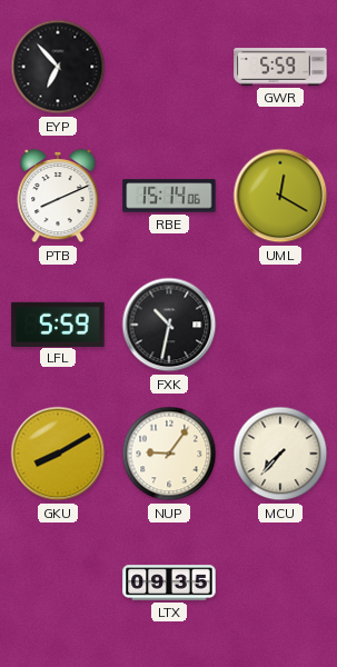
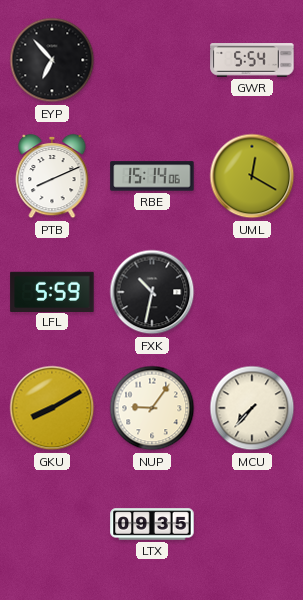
GWR: 5:59 -> 5:54 (252, 60)
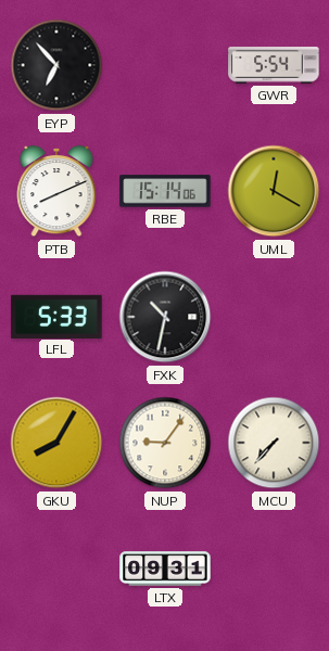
LFL: 5:59 -> 5:33 (56, 316)
GKU: 8:10 -> 8:05 (56, 443)
LTX: 09:35 -> 09:31 (165, 569)
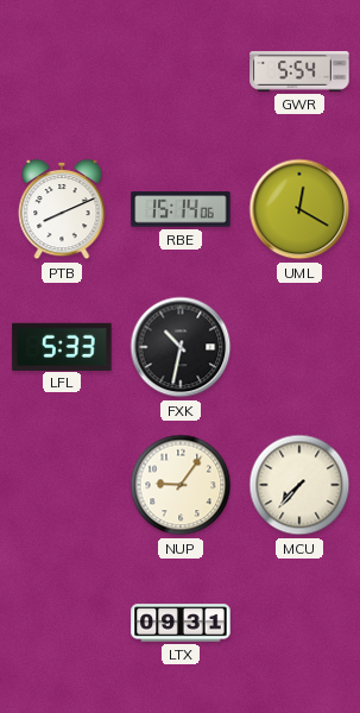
EYP: 6:53 -> none (56, 65)
GKU: 8:05 -> none (56, 443)
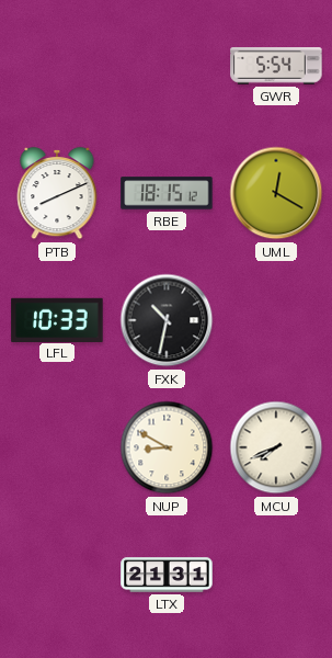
RBE: 15:14 -> 18:15 (167, 193)
LFL: 5:33 -> 10:33 (57, 319)
NUP: 9:06 -> 8:50 (167, 447)
MCU: 7:37 -> 7:41 (276, 447)
LTX: 09:31 -> 21:31 (167, 575)
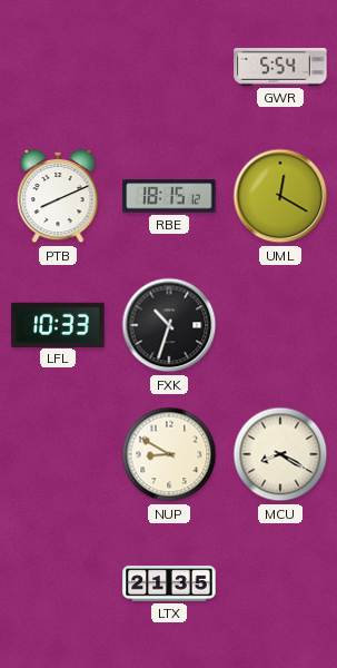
FXK: 10:32 -> 10:33 (169, 325)
MCU: 7:41 -> 8:20 (280, 454)
LTX: 21:31 -> 21:35 (169, 583)
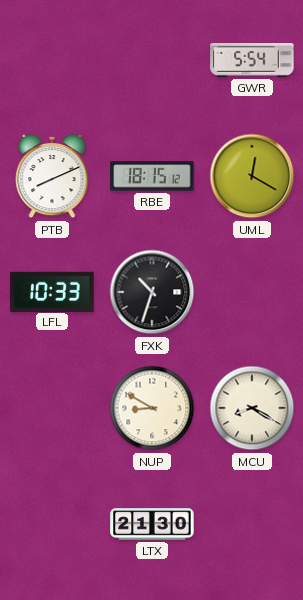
LTX: 21:35 -> 21:30 (152, 524)
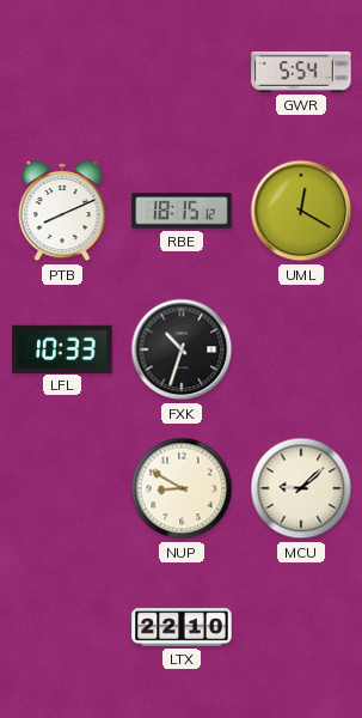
MCU: 8:20 -> 9:08 (301, 488)
LTX: 21:30 -> 22:10 (182, 627)
